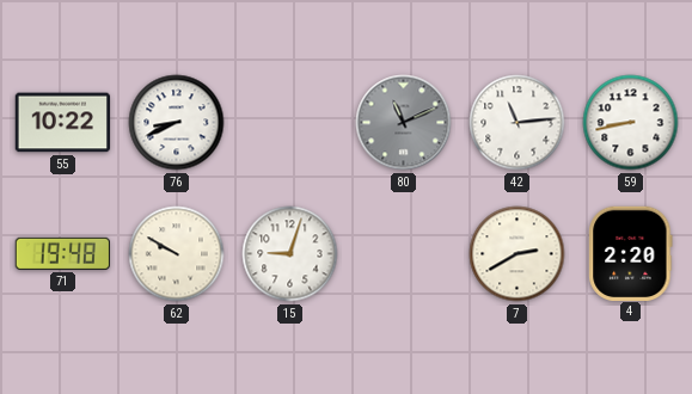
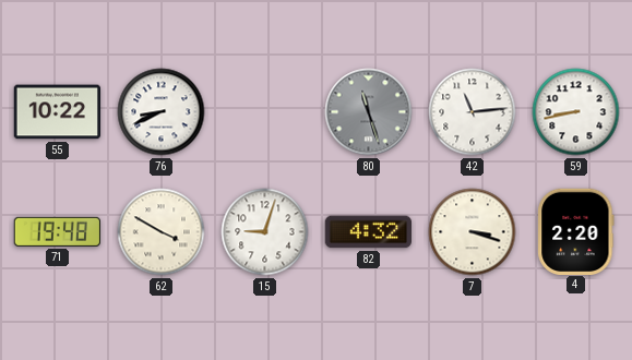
80: 11:11 -> 11:27 (369, 112)
62: 9:50 -> 3:50 (162, 232)
82: none -> 4:32 (368, 232)
7: 2:40 -> 3:18 (473, 232)
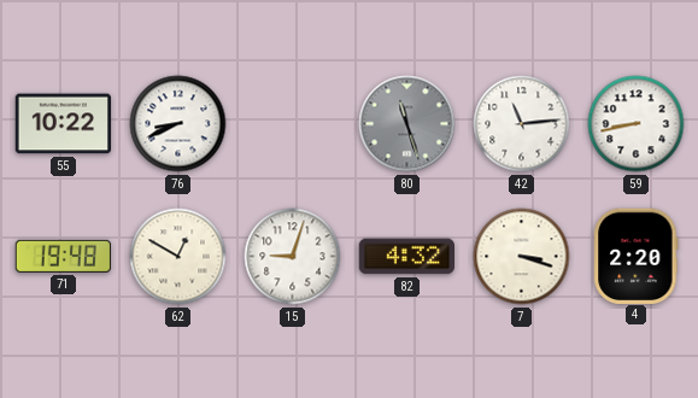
62: 3:50 -> 12:50 (178, 257)
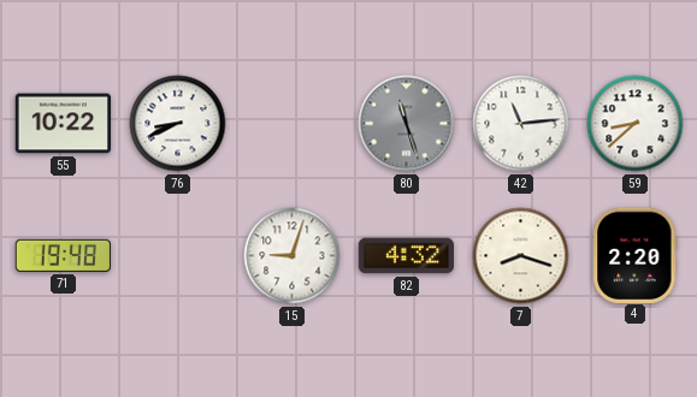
59: 8:43 -> 8:38 (636, 124)
62: 12:50 -> none (178, 257)
7: 3:18 -> 8:18 (521, 256)
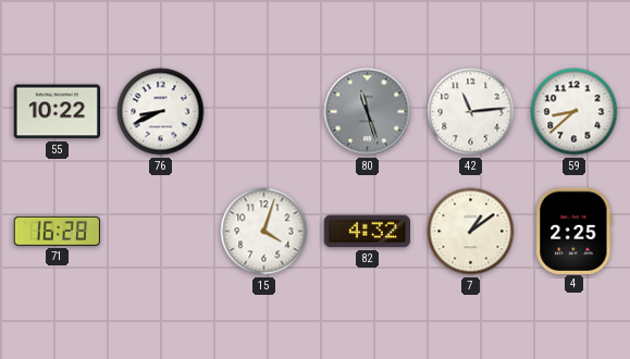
71: 19:48 -> 16:28 (58, 231)
15: 9:03 -> 4:03 (264, 232)
7: 8:18 -> 1:09 (471, 232)
4: 2:20 -> 2:25 (575, 231)
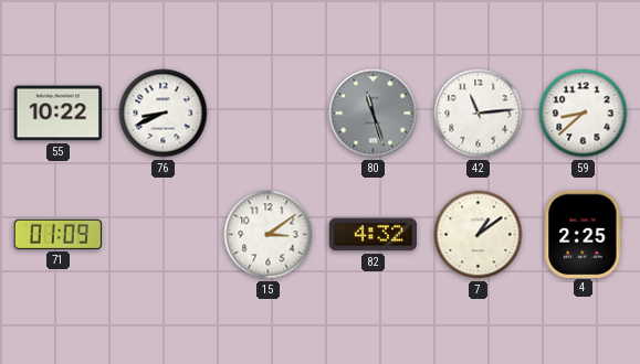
71: 16:28 -> 01:09 (59, 234)
15: 4:03 -> 3:09 (269, 235)
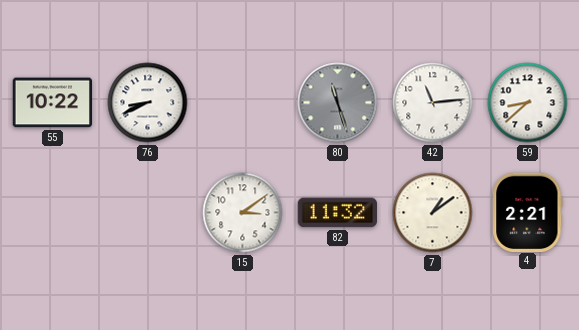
71: 01:09 -> none (59, 234)
82: 4:32 -> 11:32 (337, 213)
4: 2:25 -> 2:21 (528, 212)
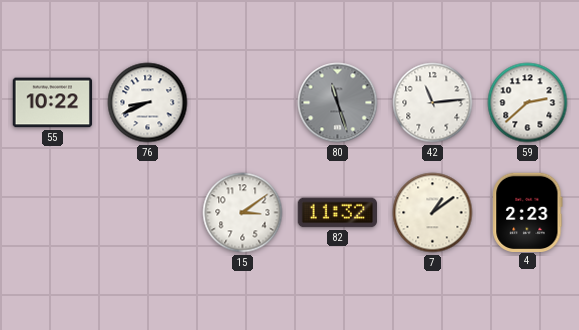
59: 8:38 -> 2:38 (528, 103)
4: 2:21 -> 2:23 (528, 212)
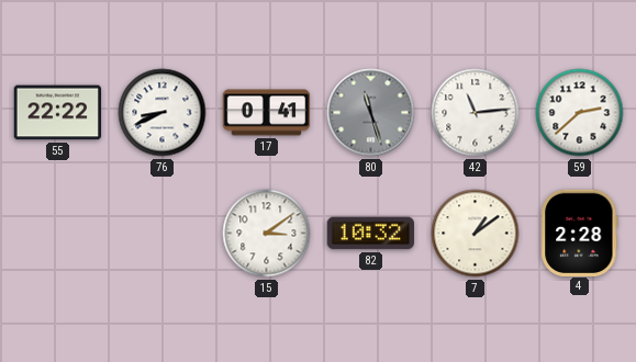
55: 10:22 -> 22:22 (58, 113)
17: none -> 0:41 (267, 113)
82: 11:32 -> 10:32 (370, 234)
4: 2:23 -> 2:28 (580, 233)
